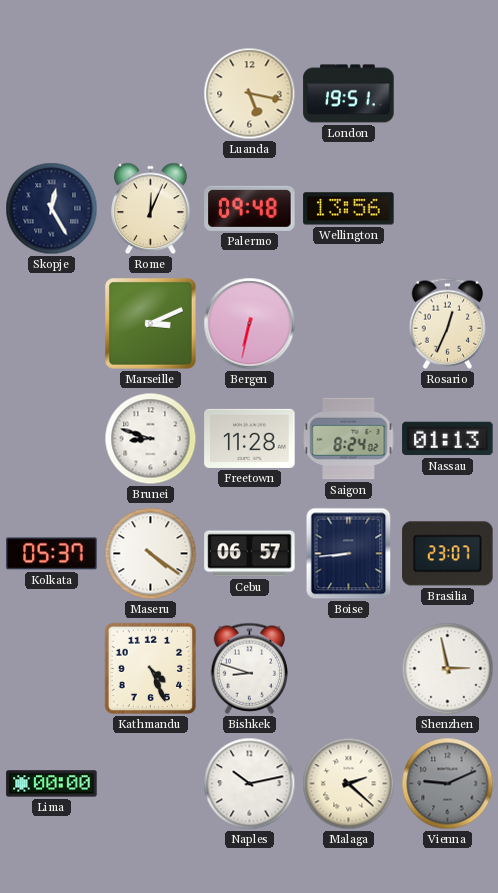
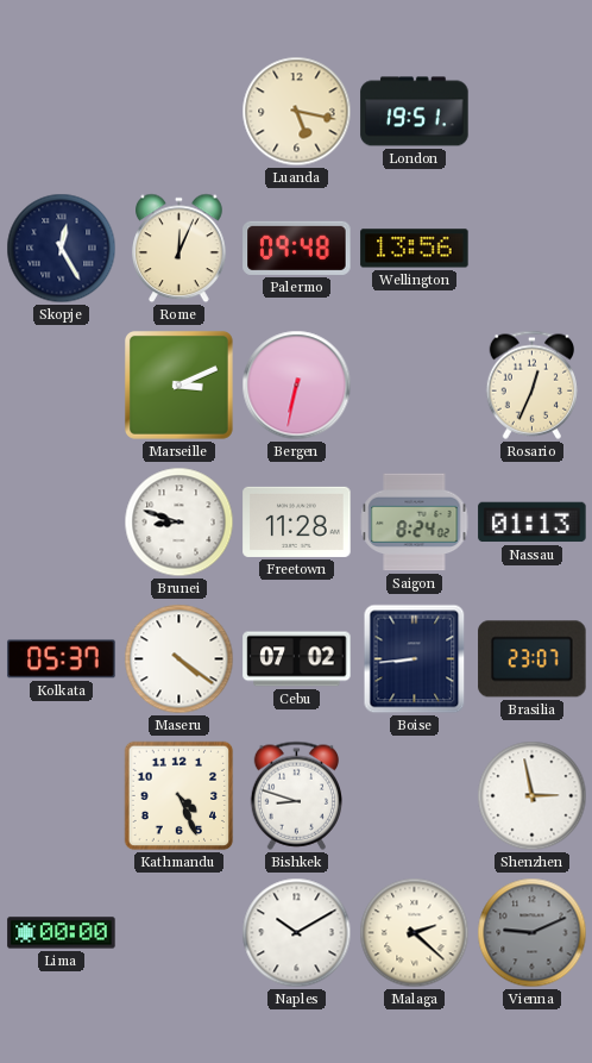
Cebu: 06:57 -> 07:02 (297, 659)
Naples: 10:13 -> 10:10 (297, 933)
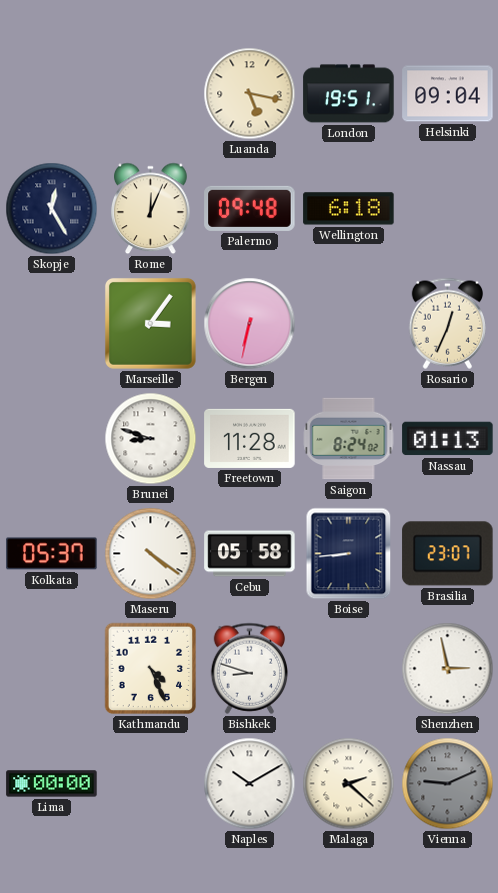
Helsinki: none -> 09:04 (448, 94)
Wellington: 13:56 -> 6:18 (349, 209)
Marseille: 3:11 -> 3:06 (150, 323)
Cebu: 07:02 -> 05:58 (250, 554)
